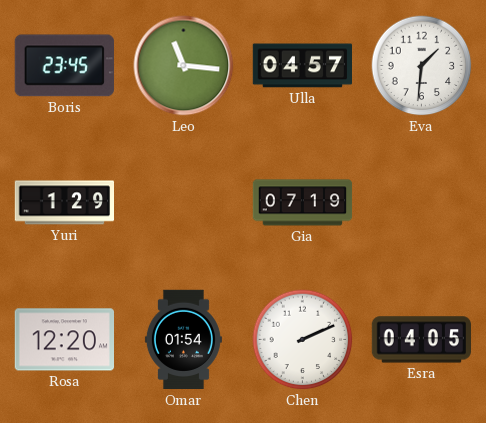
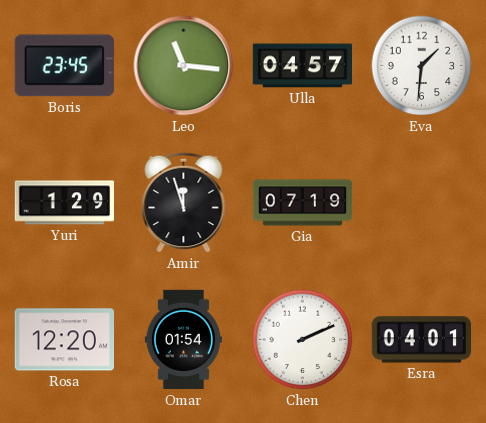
Amir: none -> 11:57 (184, 202)
Esra: 04:05 -> 04:01 (421, 340)
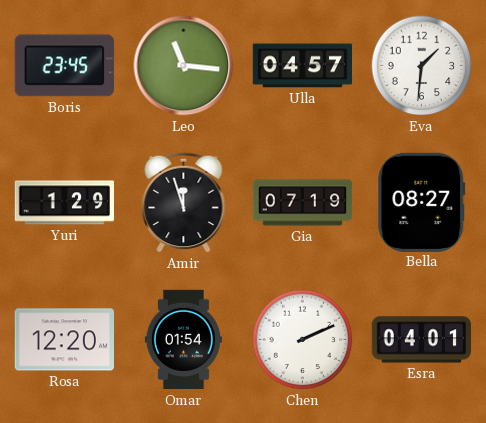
Bella: none -> 08:27 (422, 202)
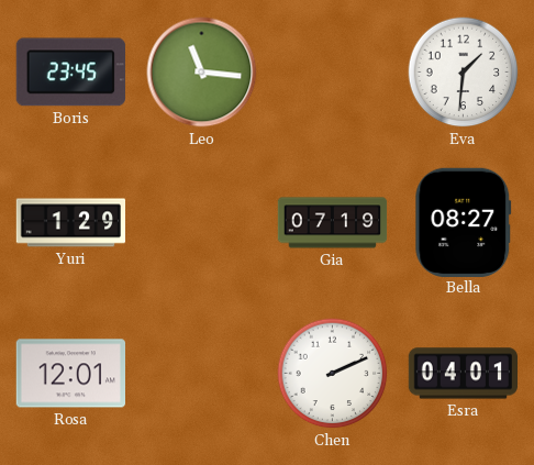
Ulla: 04:57 -> none (302, 66)
Amir: 11:57 -> none (184, 202)
Rosa: 12:20 -> 12:01 (70, 374)
Omar: 01:54 -> none (183, 340)
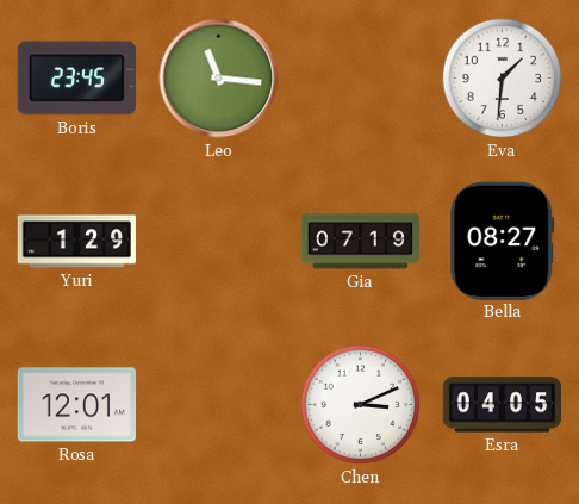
Chen: 2:11 -> 3:11 (361, 405)
Esra: 04:01 -> 04:05 (502, 405)
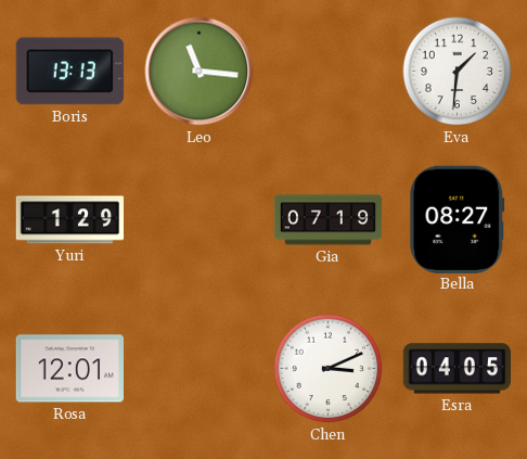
Boris: 23:45 -> 13:13 (69, 72)
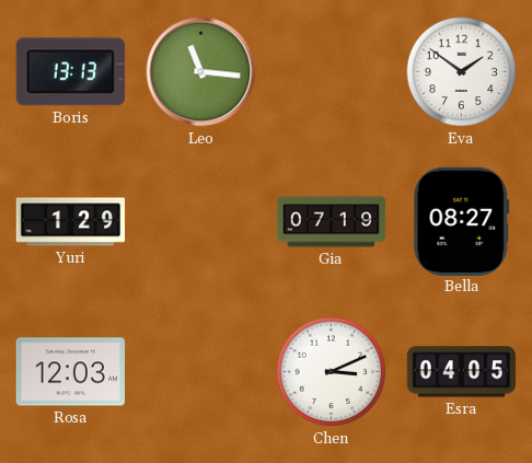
Eva: 1:31 -> 1:51 (462, 72)
Rosa: 12:01 -> 12:03 (70, 372)
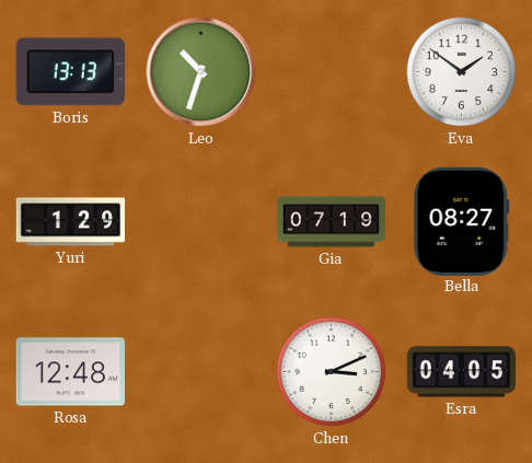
Leo: 11:16 -> 10:33 (201, 72)
Rosa: 12:03 -> 12:48 (70, 372)
